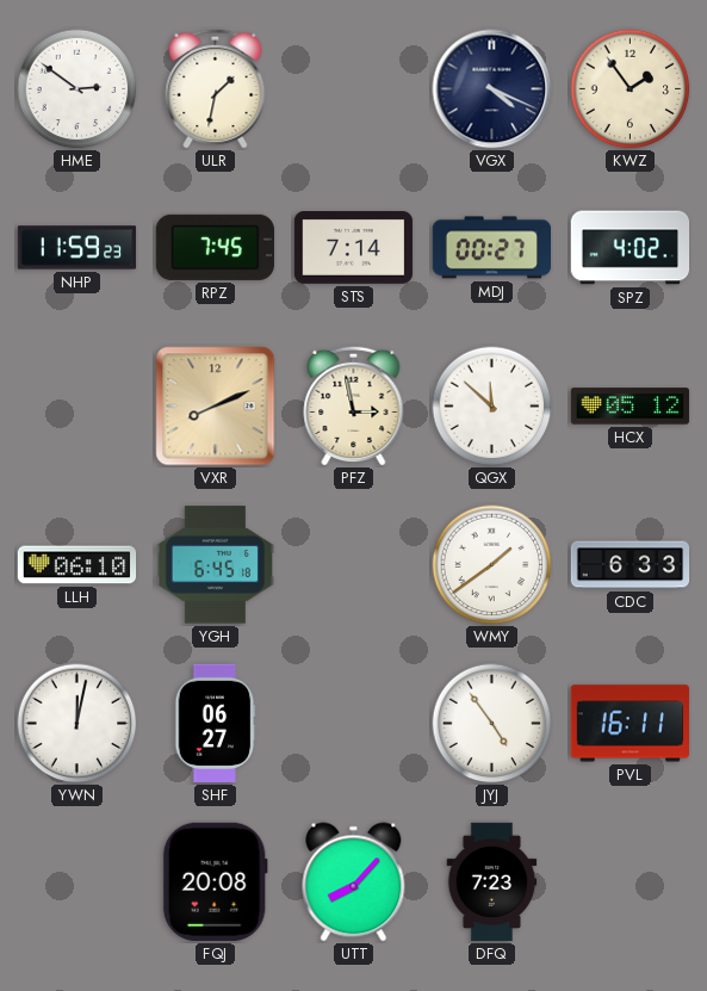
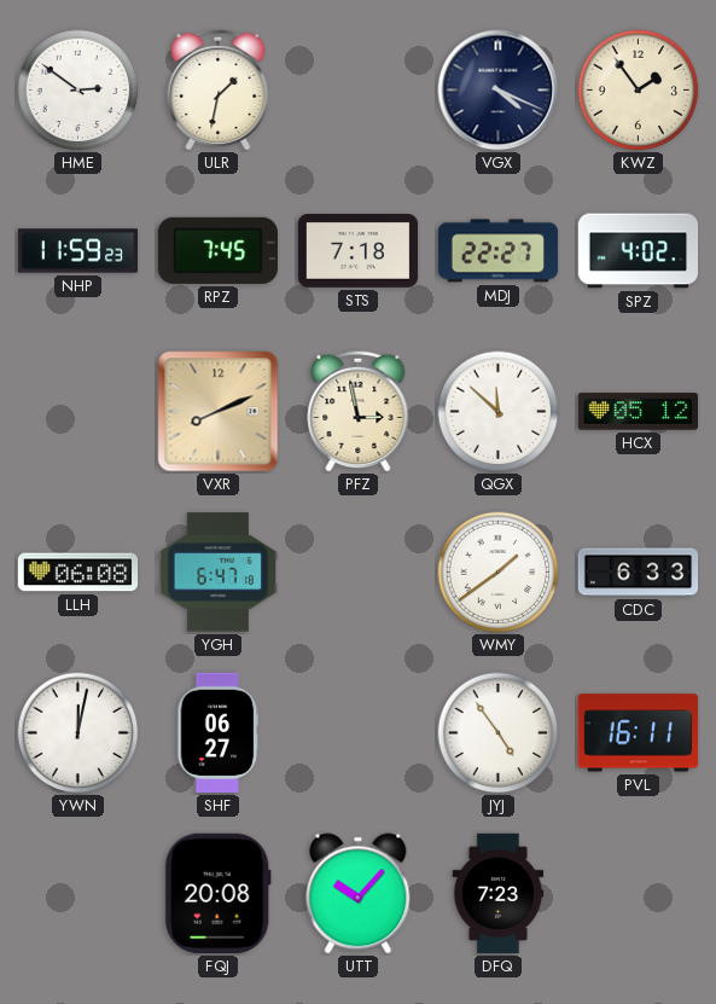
STS: 7:14 -> 7:18 (359, 251)
MDJ: 00:27 -> 22:27 (497, 251)
LLH: 06:10 -> 06:08 (78, 573)
YGH: 6:45 -> 6:47 (217, 573)
UTT: 8:07 -> 10:07 (359, 894)
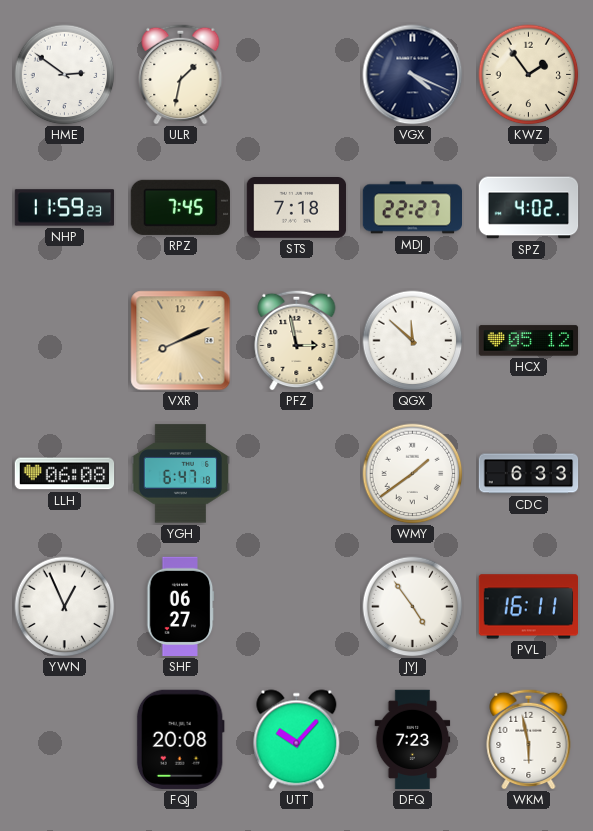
YWN: 12:02 -> 12:56 (65, 607)
WKM: none -> 5:58 (529, 739)
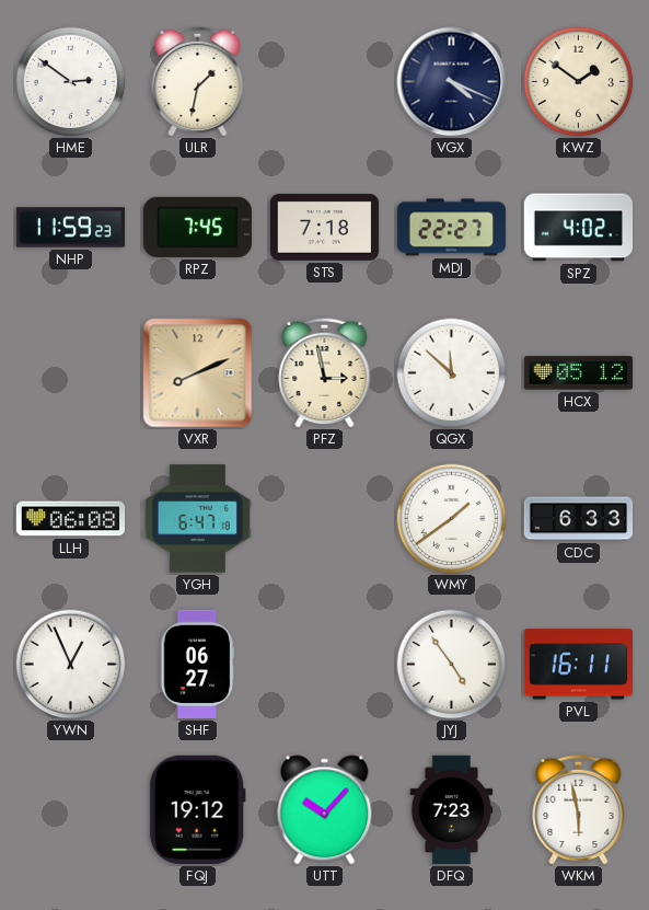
KWZ: 1:54 -> 1:51 (579, 82)
FQJ: 20:08 -> 19:12 (197, 809)
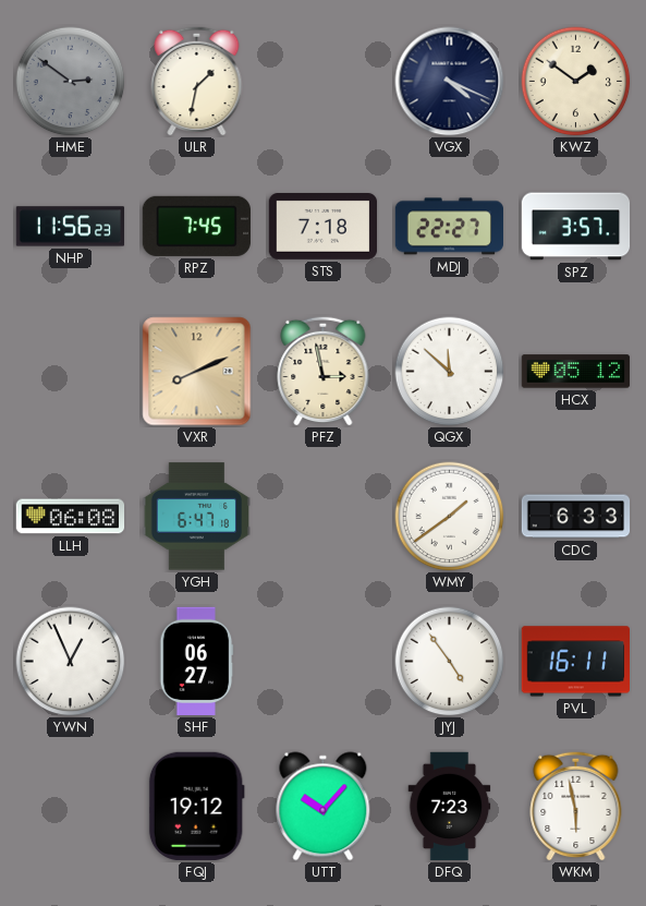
HME dial: white -> grey (71, 82)
NHP: 11:59 -> 11:56 (71, 227)
SPZ: 4:02 -> 3:57 (576, 227)
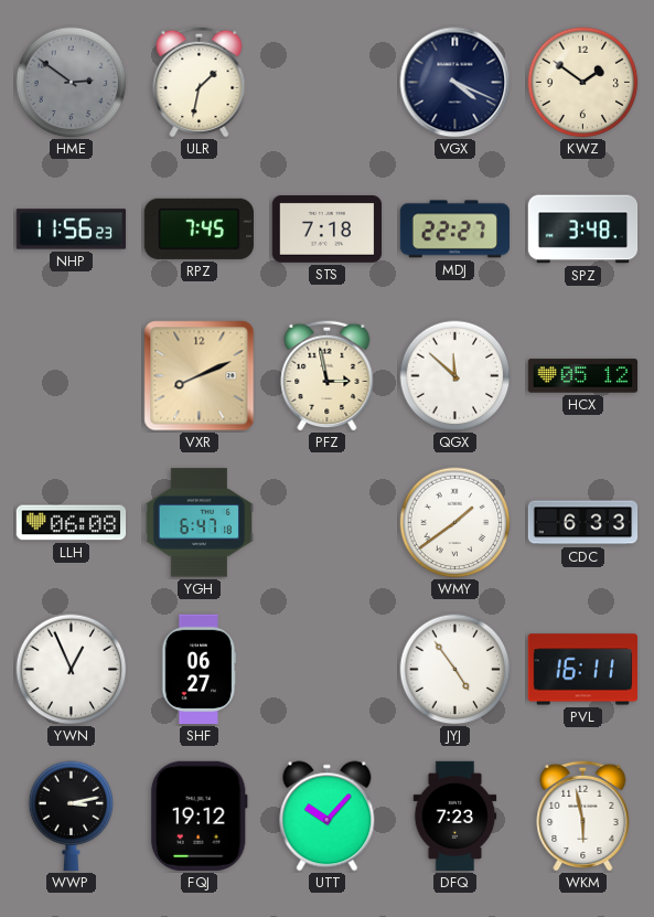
SPZ: 3:57 -> 3:48 (583, 230)
WWP: none -> 3:13 (72, 817)
